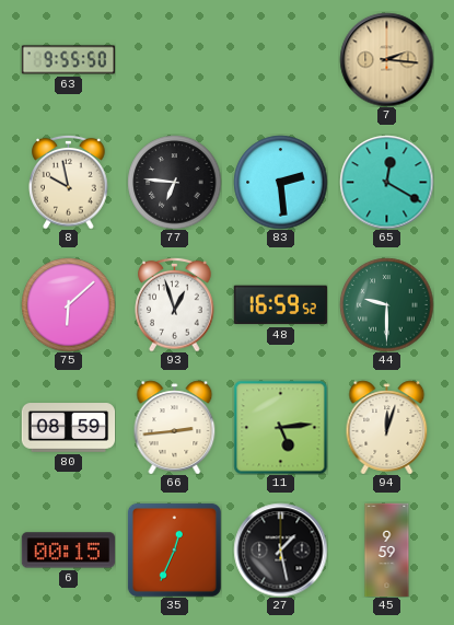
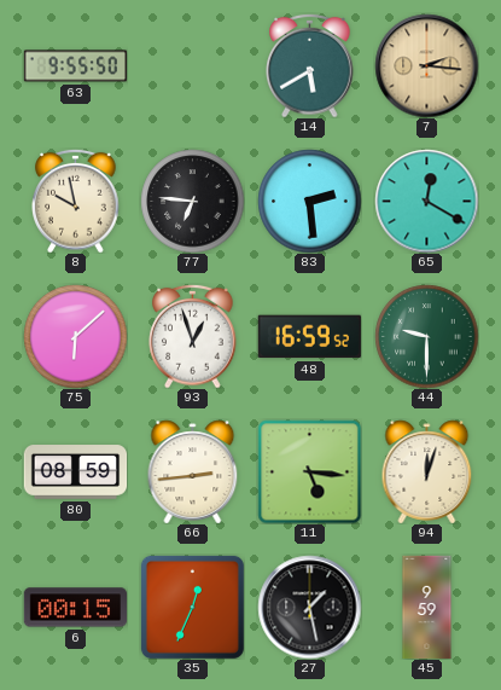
14: none -> 5:40 (310, 65)
11: 5:14 -> 5:16 (309, 471)
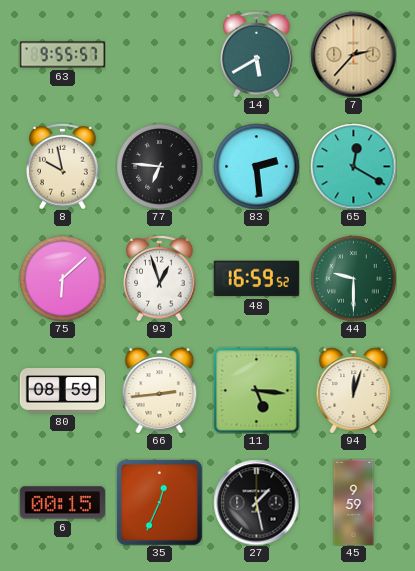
63: 9:55:50 -> 9:55:57 (62, 55)
7: 2:16 -> 2:37 (353, 54)
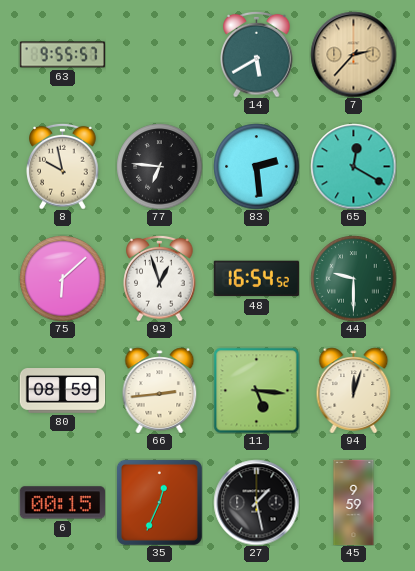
48: 16:59 -> 16:54 (256, 279)
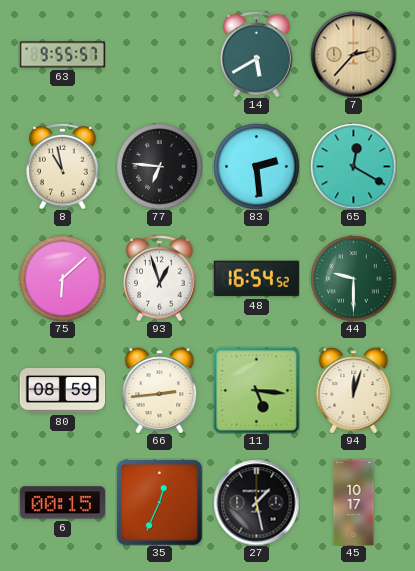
8: 9:58 -> 10:58 (63, 166)
45: 9:59 -> 10:17 (354, 502)
